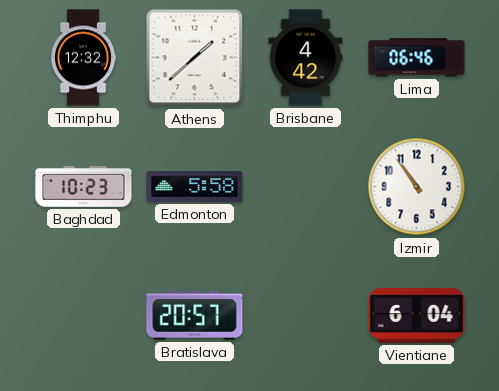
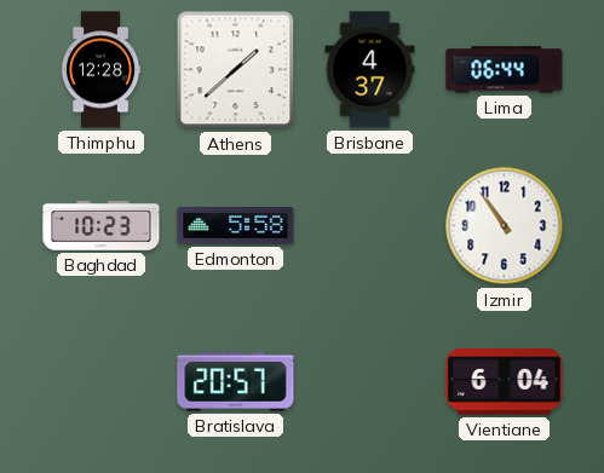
Thimphu: 12:32 -> 12:28 (100, 70)
Brisbane: 4:42 -> 4:37 (370, 70)
Lima: 06:46 -> 06:44 (505, 70)
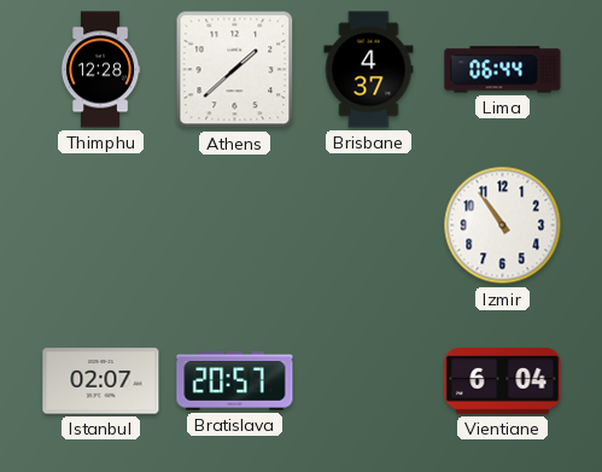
Baghdad: 10:23 -> none (102, 226)
Edmonton: 5:58 -> none (236, 226)
Istanbul: none -> 02:07 (101, 381)
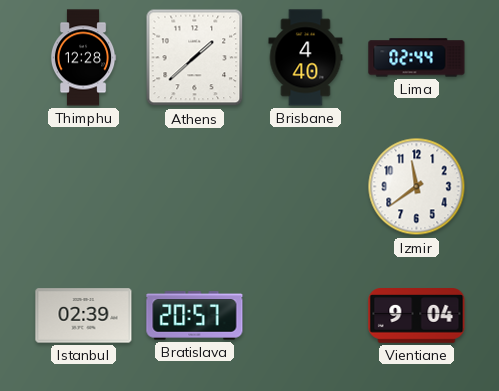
Brisbane: 4:37 -> 4:40 (306, 58)
Lima: 06:44 -> 02:44 (417, 58)
Izmir: 10:54 -> 11:39 (417, 187)
Istanbul: 02:07 -> 02:39 (84, 316)
Vientiane: 6:04 -> 9:04 (417, 316)
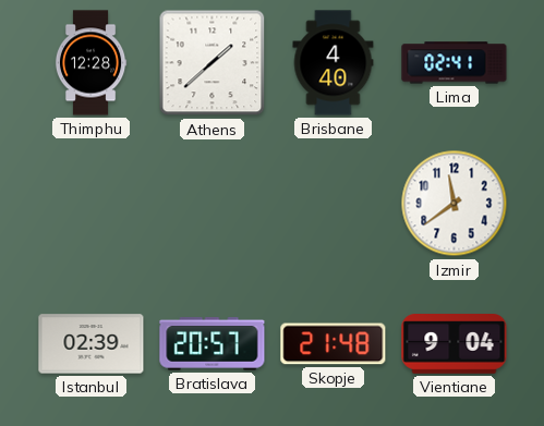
Lima: 02:44 -> 02:41 (455, 63)
Skopje: none -> 21:48 (334, 344)
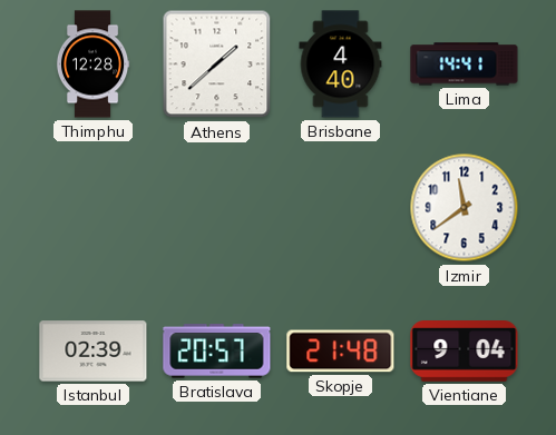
Lima: 02:41 -> 14:41 (465, 65)
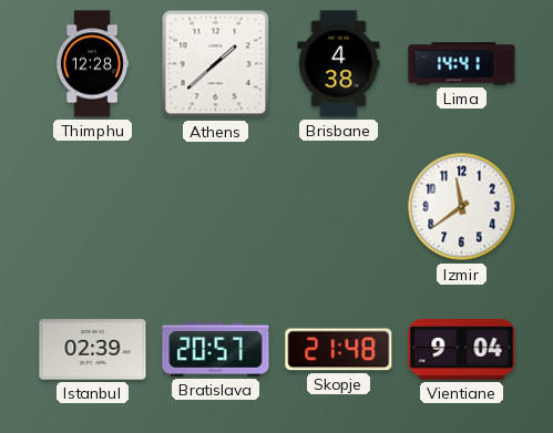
Brisbane: 4:40 -> 4:38 (339, 64)
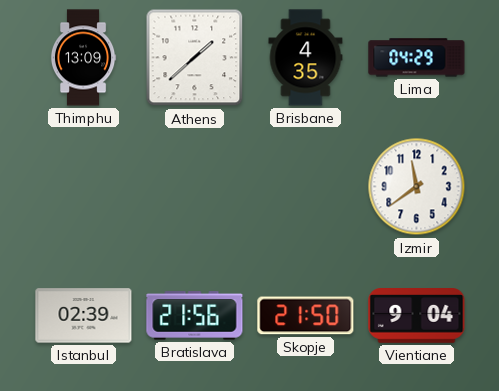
Thimphu: 12:28 -> 13:09 (83, 58)
Brisbane: 4:38 -> 4:35 (306, 58)
Lima: 14:41 -> 04:29 (417, 58)
Bratislava: 20:57 -> 21:56 (195, 316)
Skopje: 21:48 -> 21:50 (306, 316)
